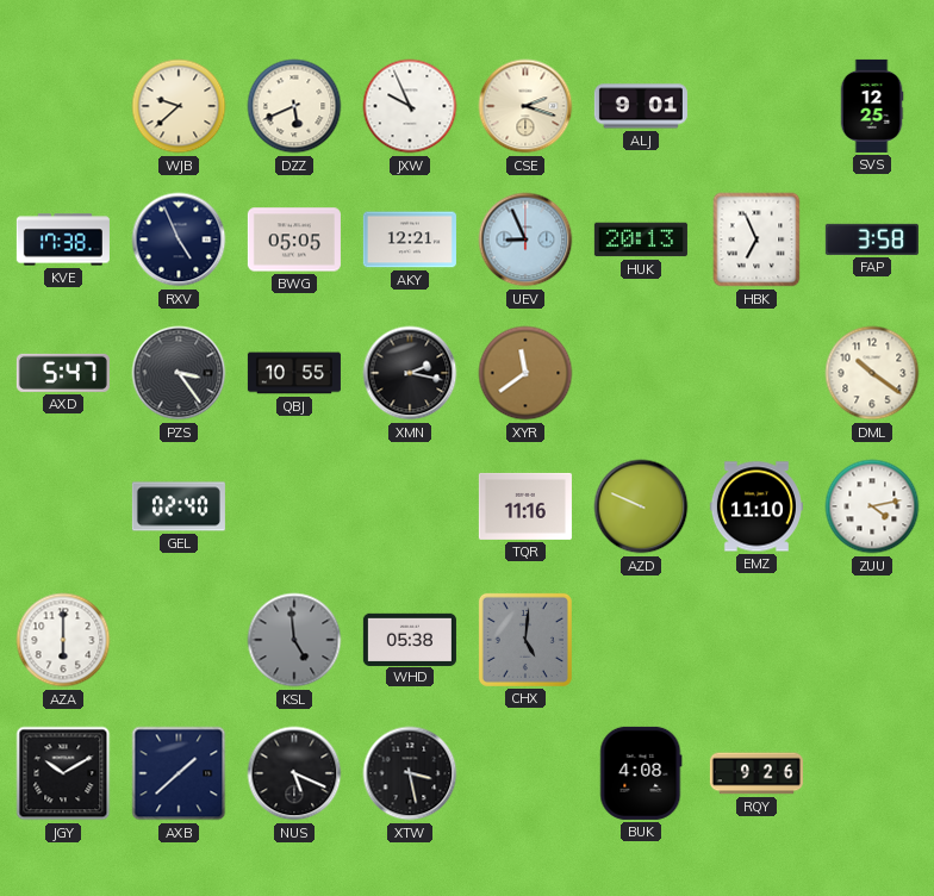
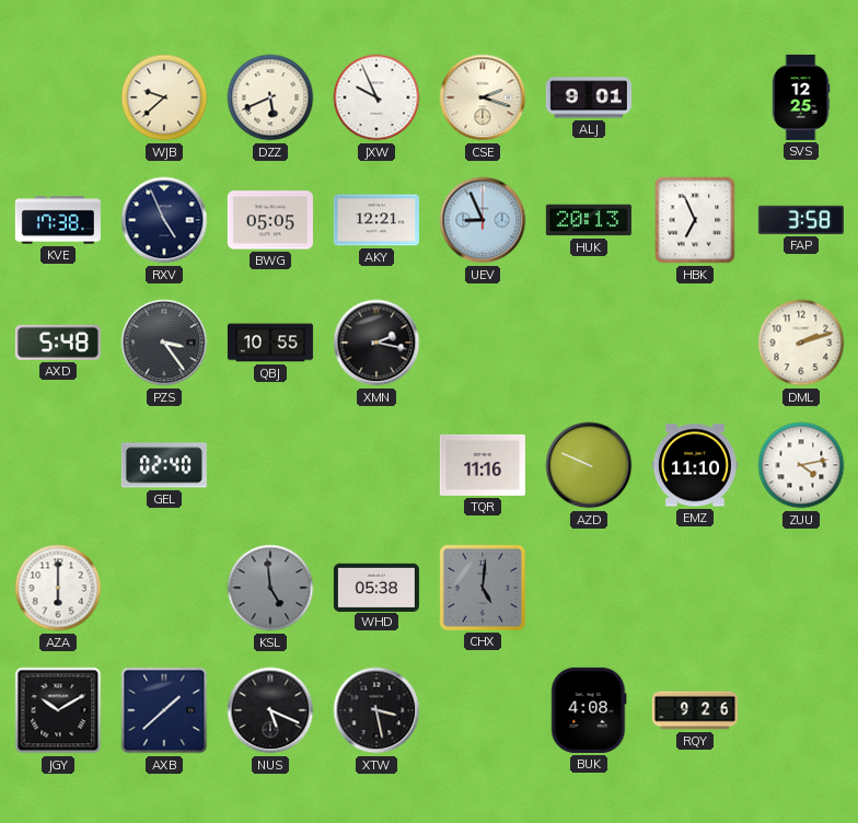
AXD: 5:47 -> 5:48 (58, 343)
XYR: 11:39 -> none (525, 373)
DML: 10:21 -> 2:12 (801, 343)
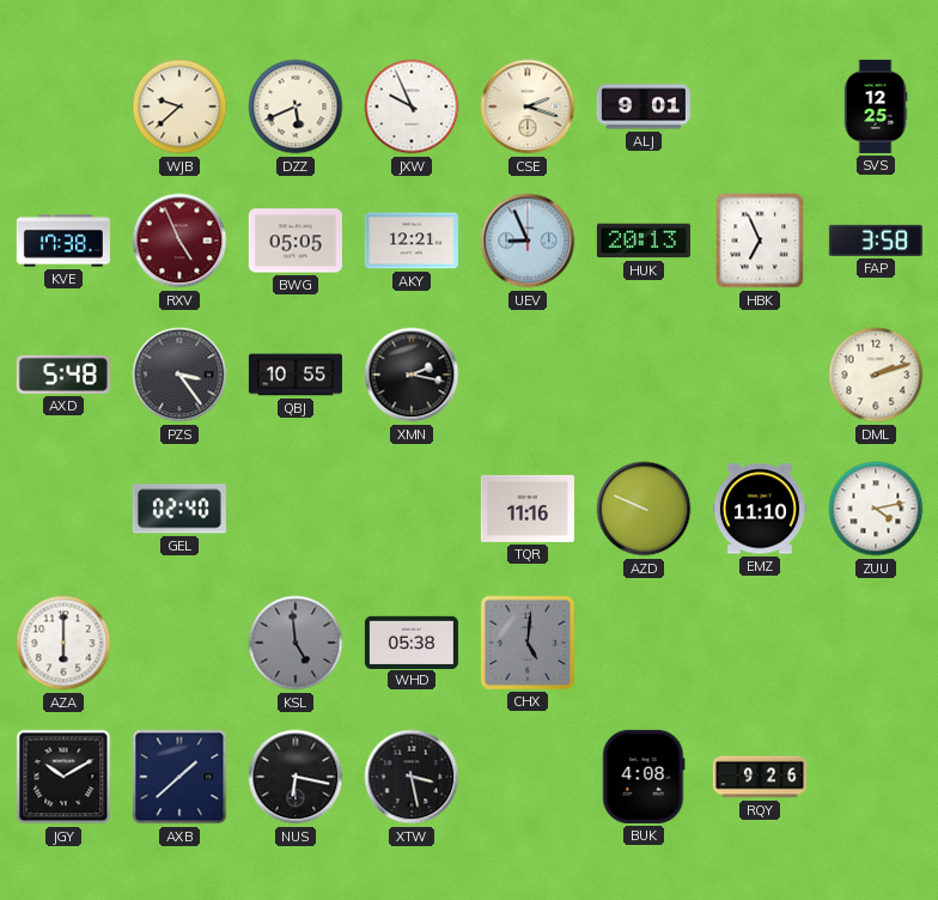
RXV dial: navy -> burgundy (179, 241)
NUS: 5:19 -> 6:17 (296, 777)
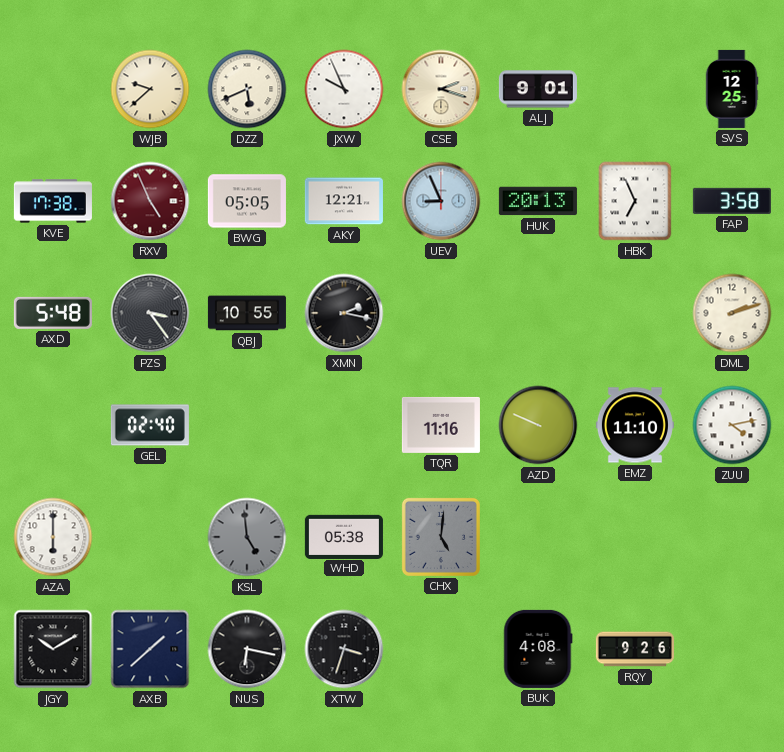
XTW: 3:28 -> 3:33 (344, 649)
